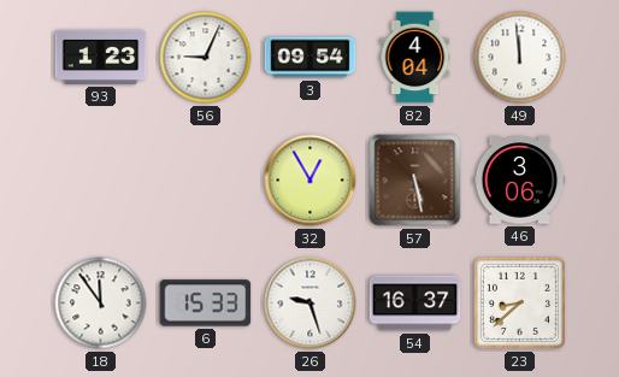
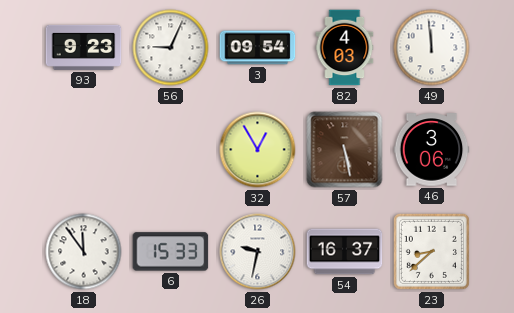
93: 1:23 -> 9:23 (84, 47)
82: 4:04 -> 4:03 (345, 48)
26: 9:27 -> 9:32 (258, 252)
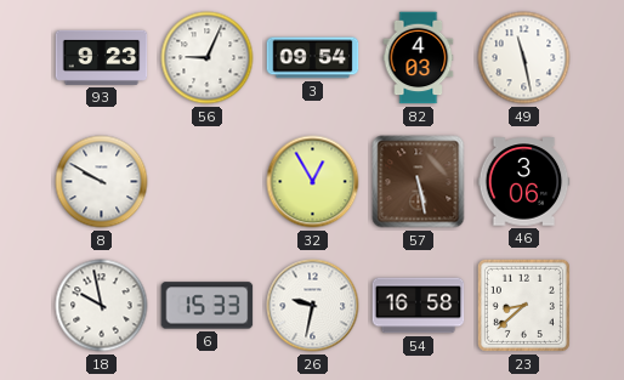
49: 11:59 -> 11:28 (524, 58)
8: none -> 9:50 (102, 182)
18: 11:54 -> 9:58 (102, 306)
54: 16:37 -> 16:58 (419, 306)
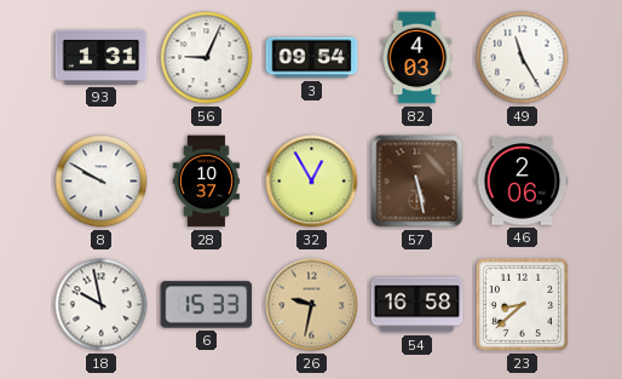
93: 9:23 -> 1:31 (102, 57)
49: 11:28 -> 11:25 (523, 58)
28: none -> 10:37 (206, 182)
46: 3:06 -> 2:06 (523, 182)
26 dial: white -> champagne (312, 305)
